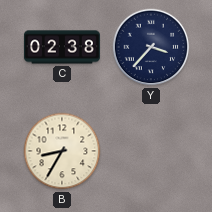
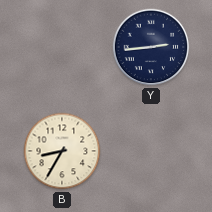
C: 02:38 -> none (62, 47)
Y: 3:37 -> 2:44 (151, 47)
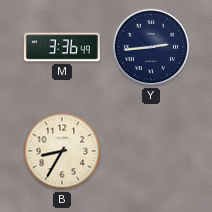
M: none -> 3:36 (62, 47)
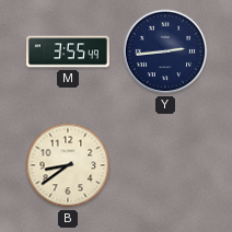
M: 3:36 -> 3:55 (68, 51)
B: 8:35 -> 8:39 (68, 165)
